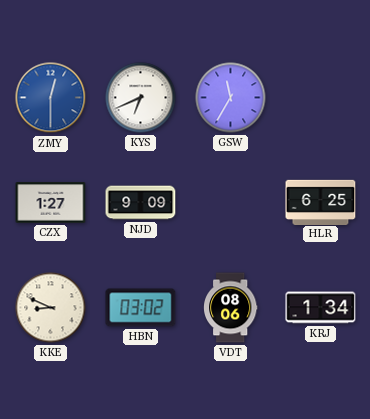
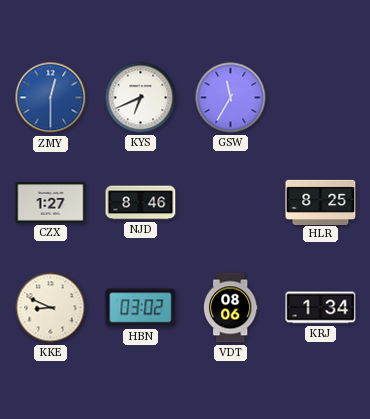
NJD: 9:09 -> 8:46 (141, 203)
HLR: 6:25 -> 8:25 (321, 202)
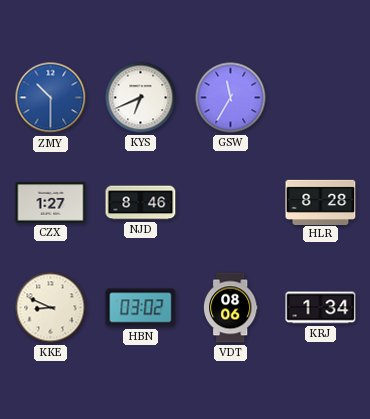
ZMY: 12:30 -> 10:30 (51, 98)
HLR: 8:25 -> 8:28 (321, 202)
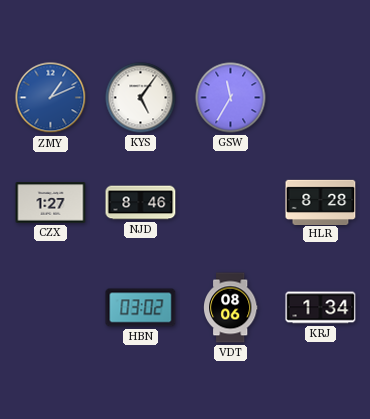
ZMY: 10:30 -> 1:11 (51, 98)
KYS: 6:41 -> 5:06 (141, 98)
KKE: 8:49 -> none (51, 308)
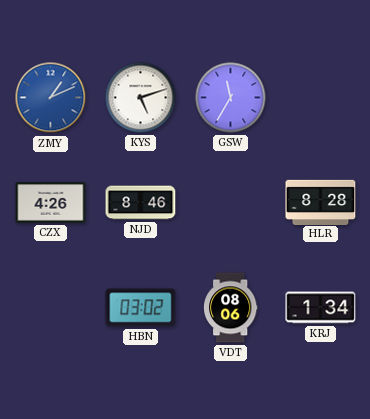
KYS: 5:06 -> 5:12 (141, 98)
CZX: 1:27 -> 4:26 (51, 203)
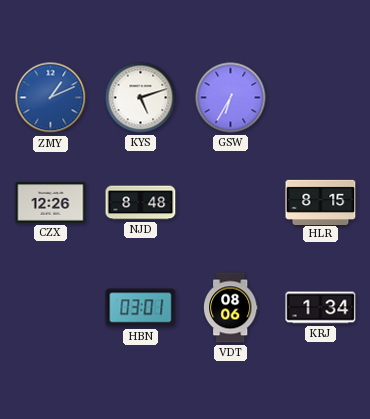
GSW: 11:35 -> 6:35 (231, 98)
CZX: 4:26 -> 12:26 (51, 203)
NJD: 8:46 -> 8:48 (141, 203)
HLR: 8:28 -> 8:15 (321, 202)
HBN: 03:02 -> 03:01 (141, 308)
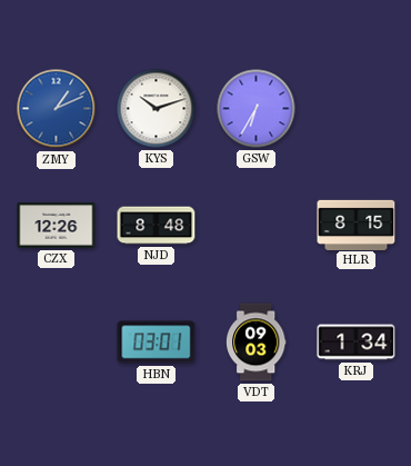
KYS: 5:12 -> 10:12 (157, 109)
VDT: 08:06 -> 09:03 (255, 343)
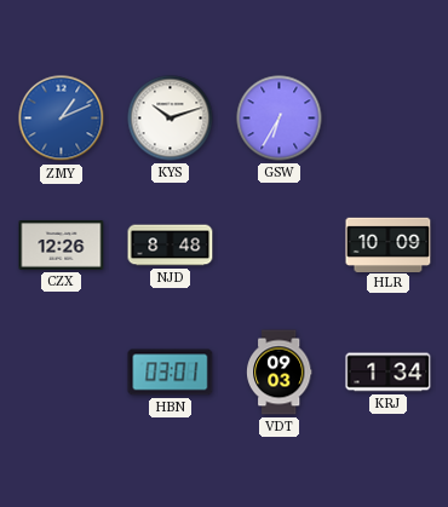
HLR: 8:15 -> 10:09 (389, 244)
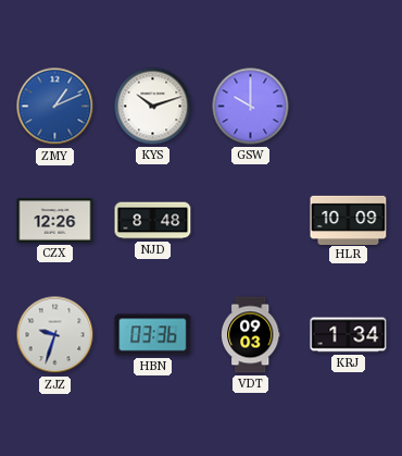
GSW: 6:35 -> 10:00 (251, 107)
ZJZ: none -> 9:33 (55, 335)
HBN: 03:01 -> 03:36 (153, 335)
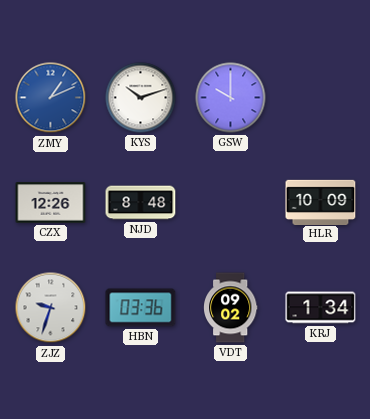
VDT: 09:03 -> 09:02 (230, 308)
